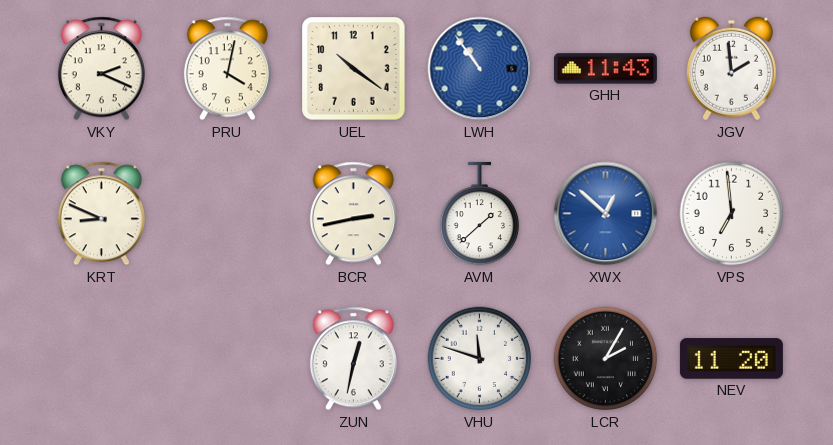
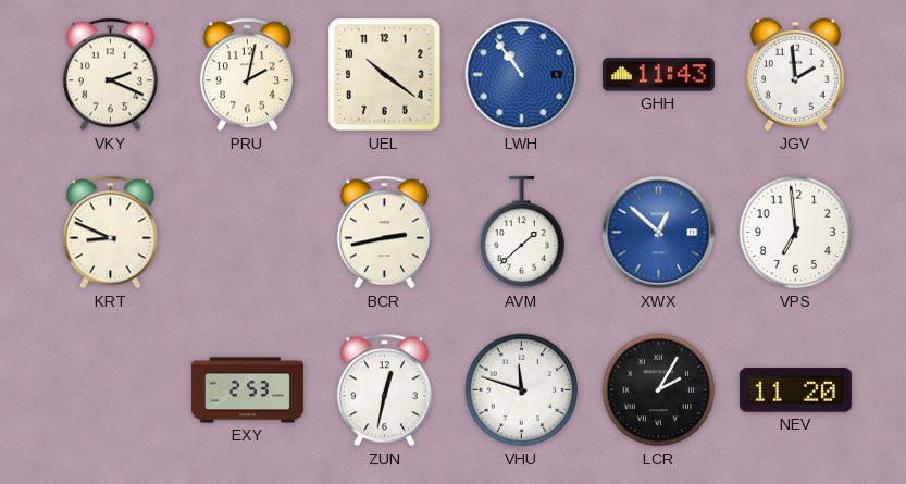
PRU: 4:02 -> 2:02 (247, 75)
EXY: none -> 2:53 (247, 390)
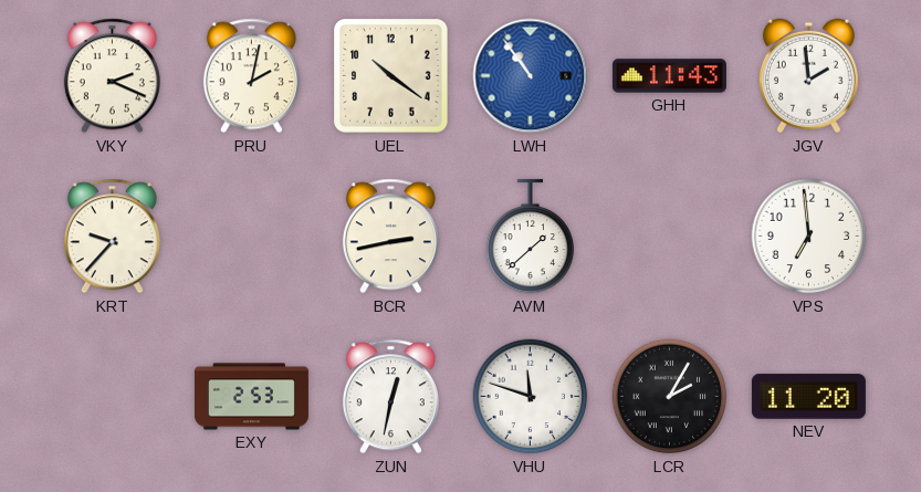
KRT: 8:49 -> 9:37 (112, 237)
XWX: 12:52 -> none (659, 233)
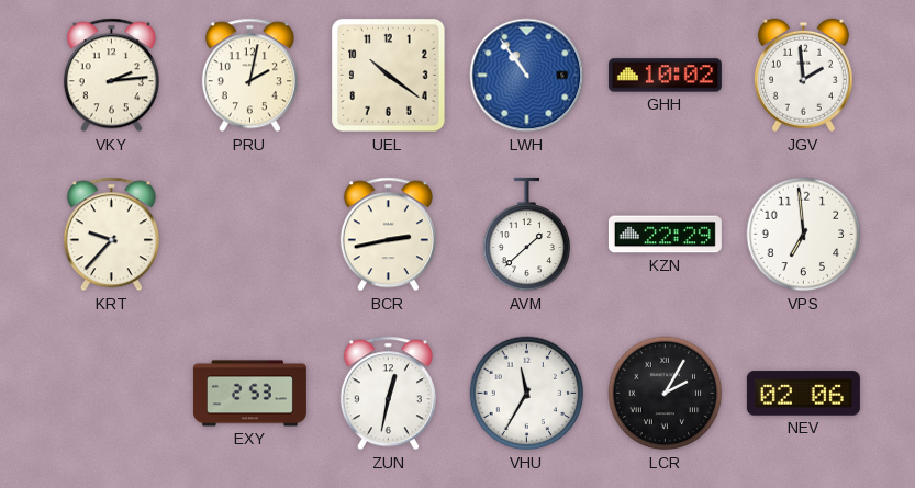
VKY: 2:19 -> 2:14 (111, 76)
GHH: 11:43 -> 10:02 (665, 76)
KZN: none -> 22:29 (665, 235)
VHU: 11:48 -> 11:35 (527, 394)
NEV: 11:20 -> 02:06 (803, 394)
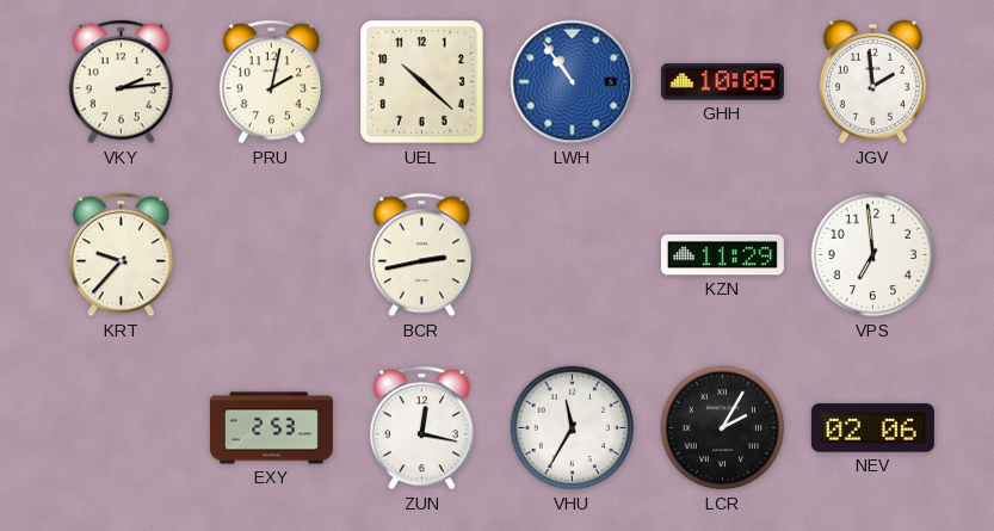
UEL: 10:21 -> 10:22 (422, 82)
GHH: 10:02 -> 10:05 (722, 82)
AVM: 1:38 -> none (527, 235)
KZN: 22:29 -> 11:29 (722, 255)
ZUN: 12:32 -> 12:17 (421, 428)
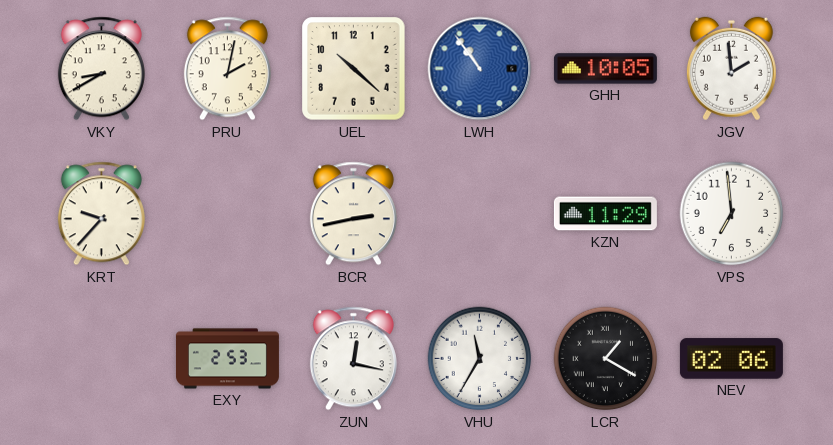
VKY: 2:14 -> 8:40 (101, 69)
LCR: 2:05 -> 1:20 (606, 359)
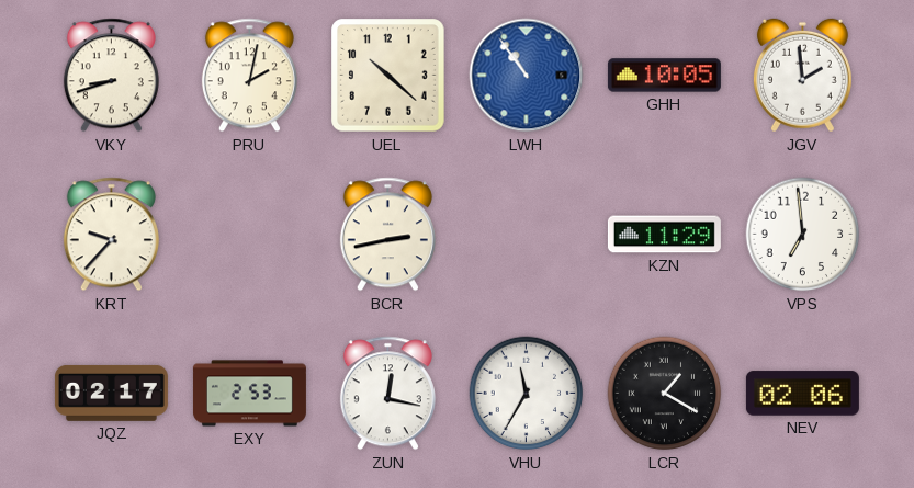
VKY: 8:40 -> 8:42 (111, 76)
JQZ: none -> 02:17 (111, 393)
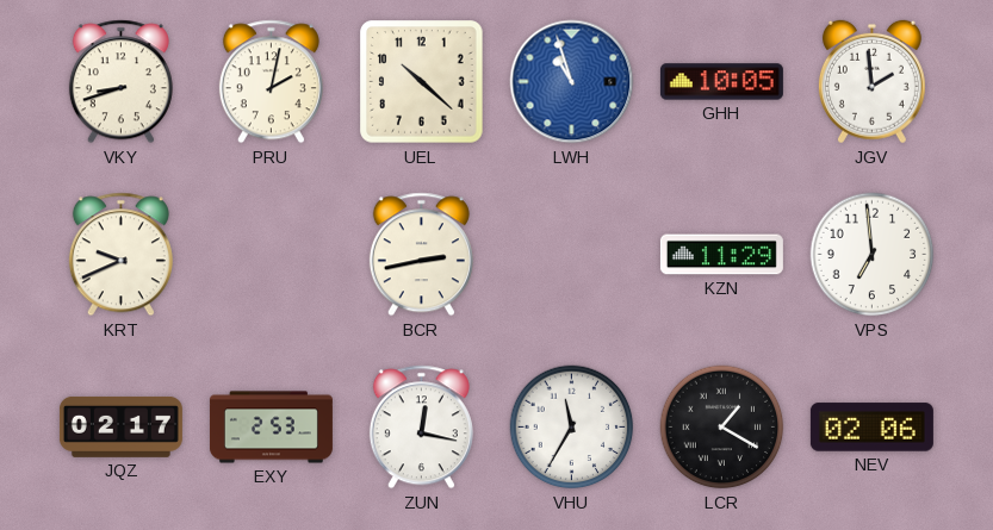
LWH: 10:54 -> 10:57 (572, 82)
KRT: 9:37 -> 9:41 (120, 255)
